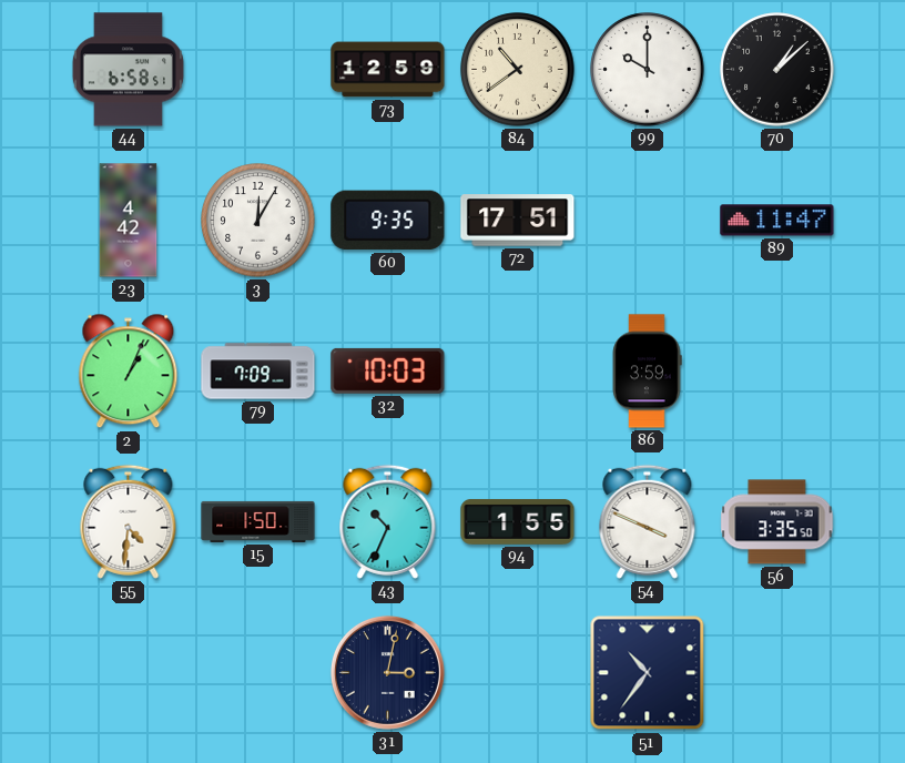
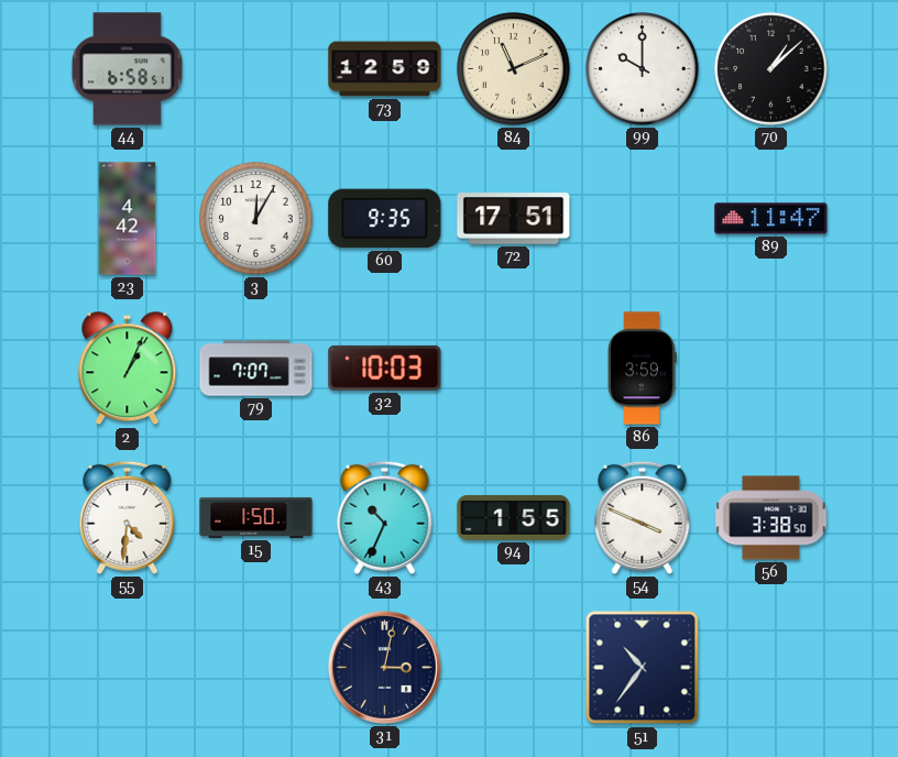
84: 10:39 -> 11:11 (514, 69)
79: 7:09 -> 7:07 (256, 369)
56: 3:35 -> 3:38 (771, 518)
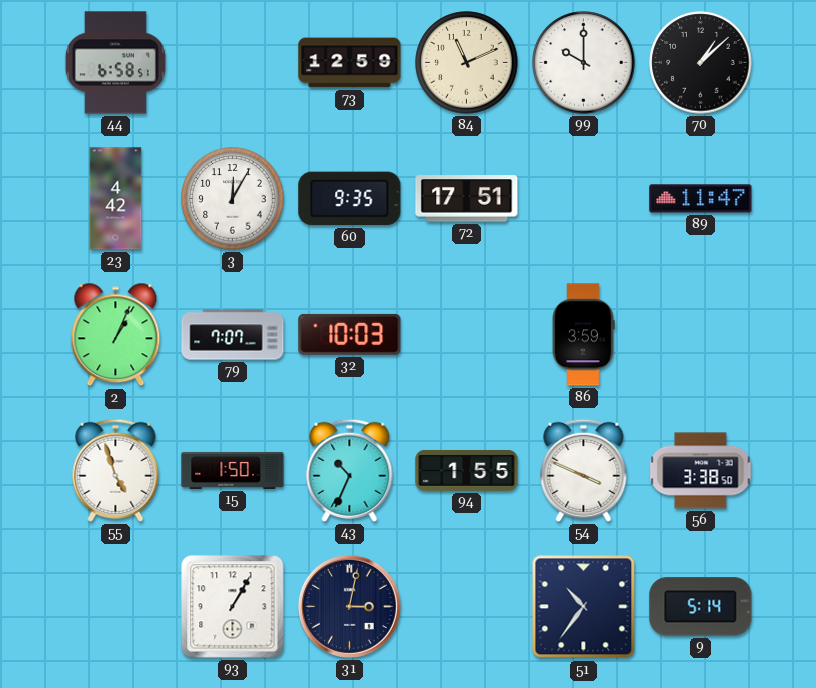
55: 4:31 -> 4:57 (116, 470)
93: none -> 1:05 (233, 607)
9: none -> 5:14 (701, 607)
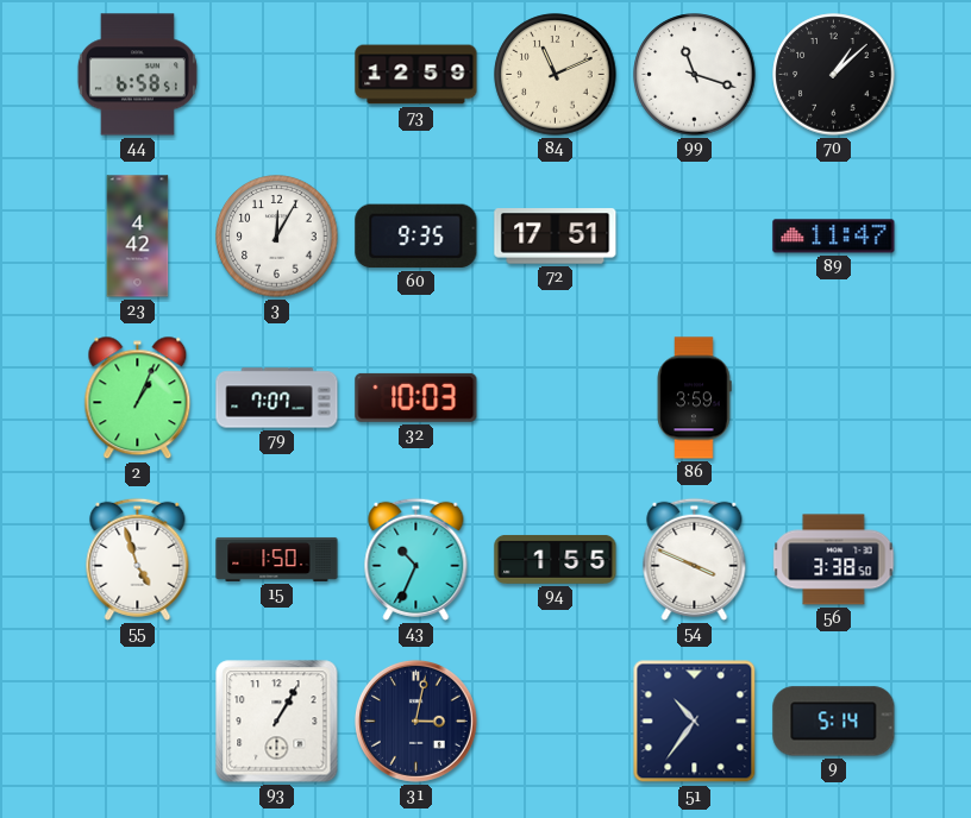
99: 10:00 -> 11:18 (695, 75)
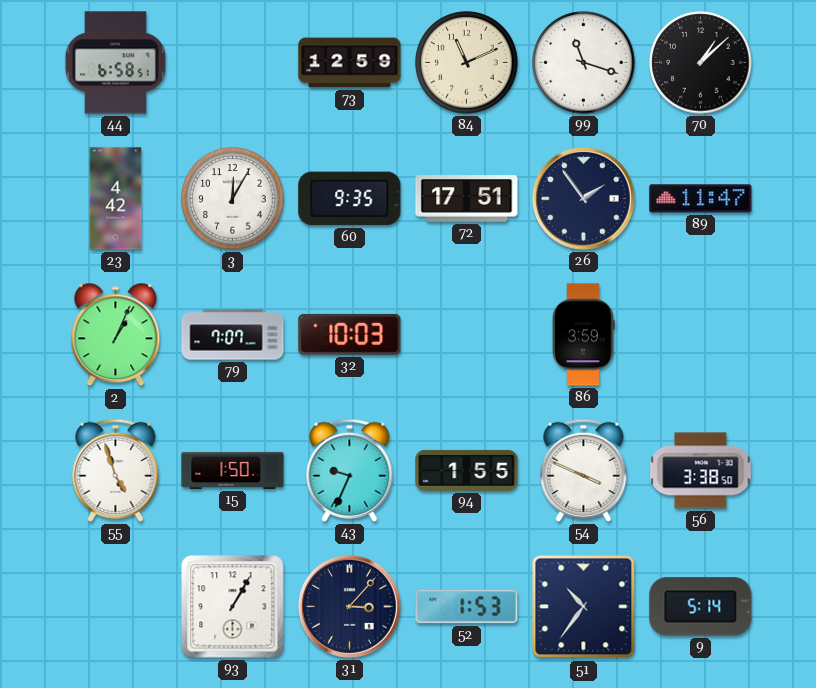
26: none -> 1:54 (583, 198)
43: 10:34 -> 9:34 (350, 470)
31: 3:02 -> 3:07 (349, 606)
52: none -> 1:53 (467, 607)
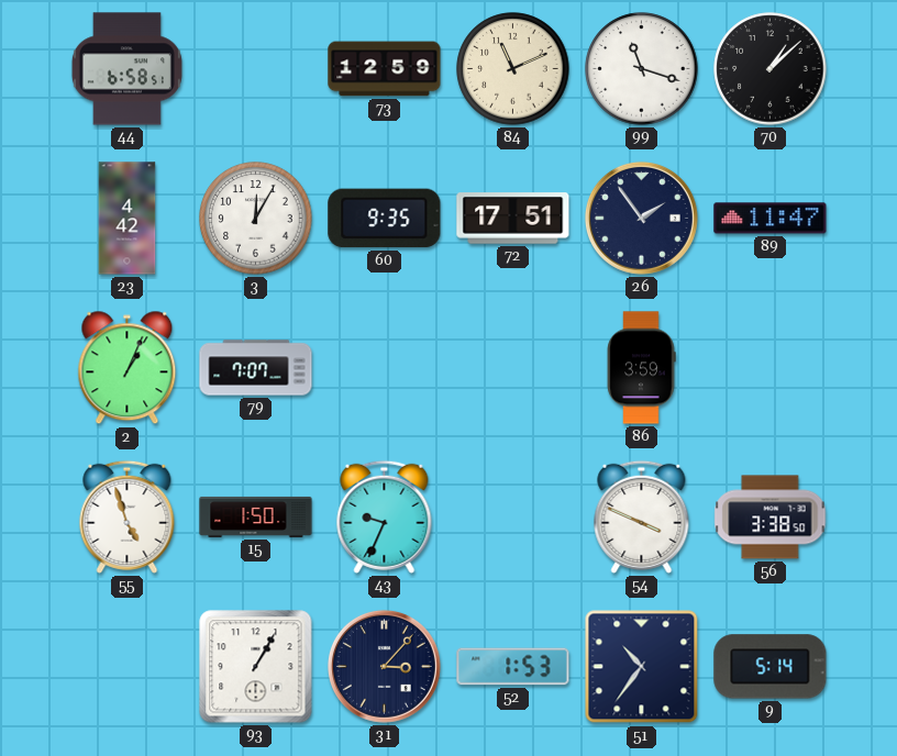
32: 10:03 -> none (350, 334)
94: 1:55 -> none (467, 470)
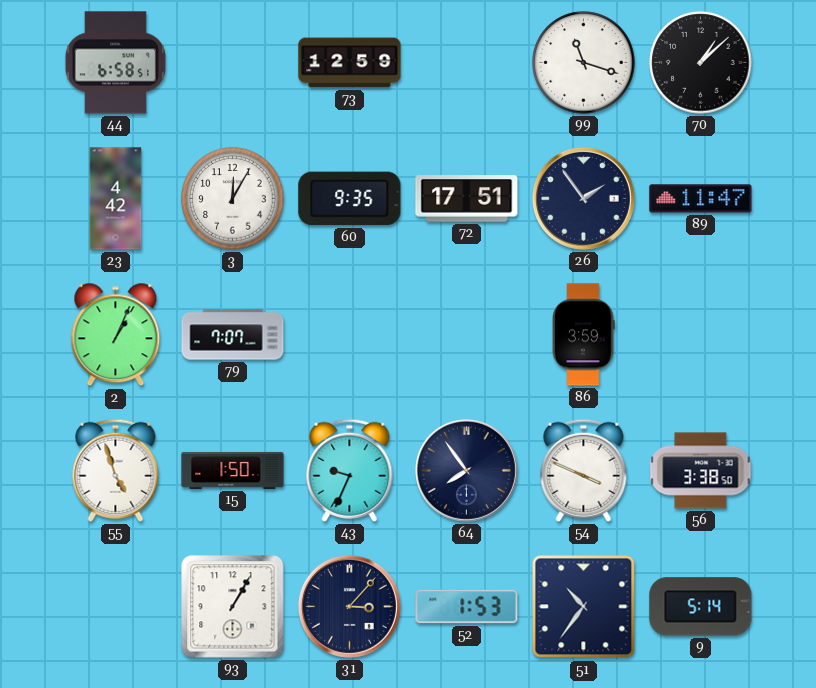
84: 11:11 -> none (513, 69)
64: none -> 7:54 (466, 470)
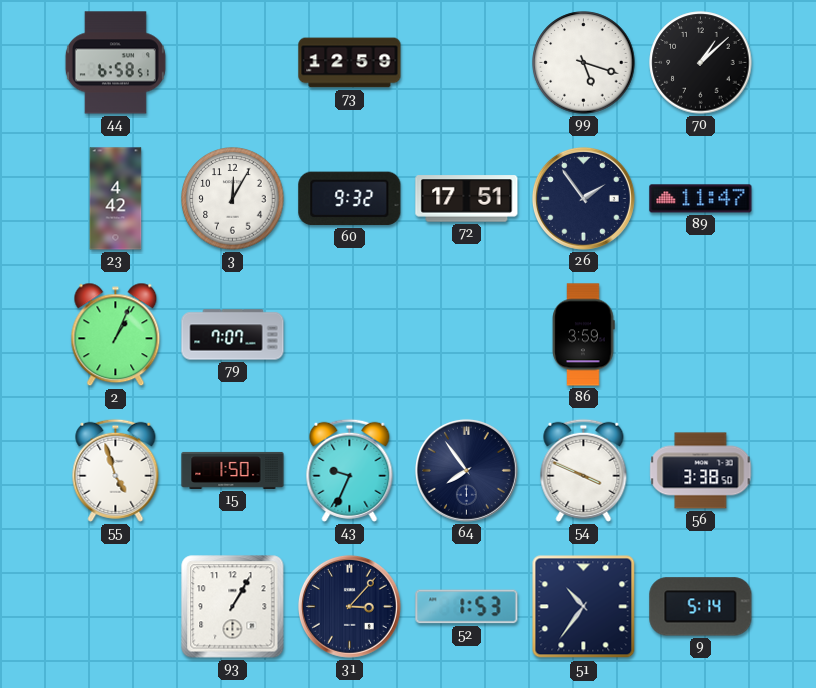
99: 11:18 -> 5:18 (584, 63)
60: 9:35 -> 9:32 (350, 199)
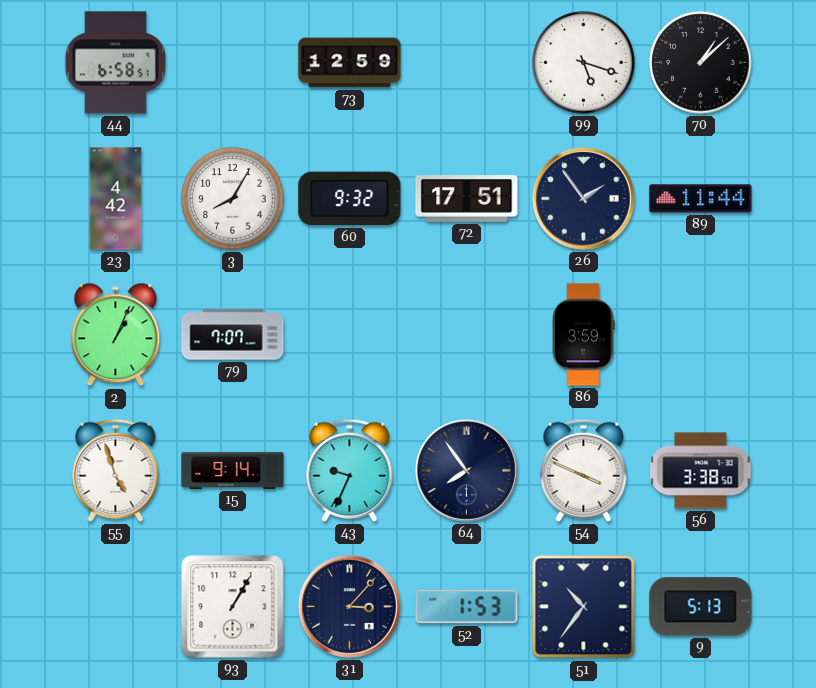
3: 12:05 -> 8:05 (233, 199)
89: 11:47 -> 11:44 (701, 199)
15: 1:50 -> 9:14 (233, 470)
9: 5:14 -> 5:13 (701, 607)
